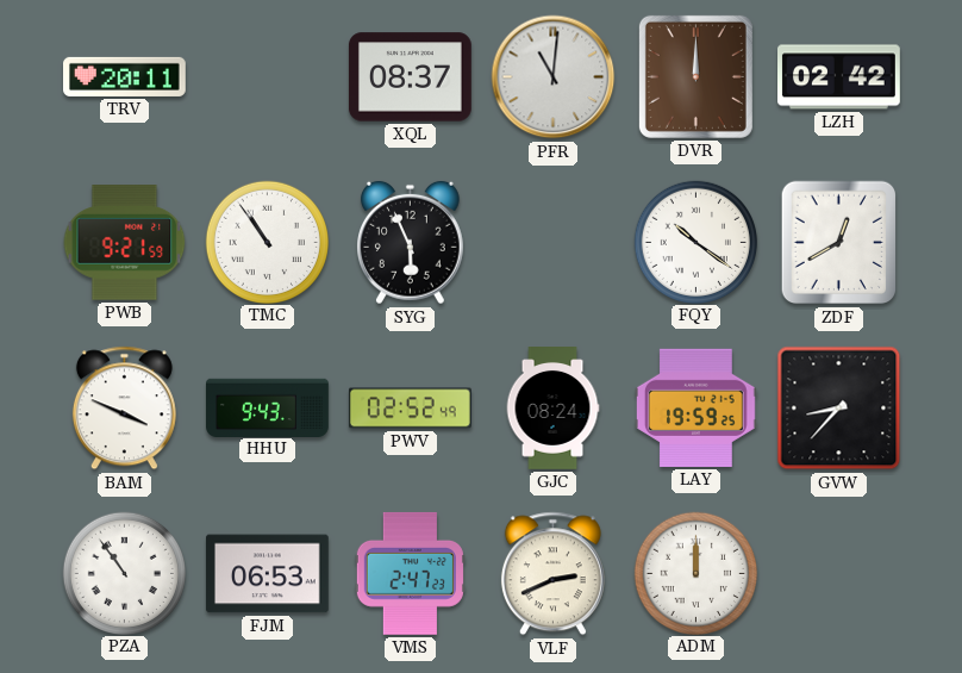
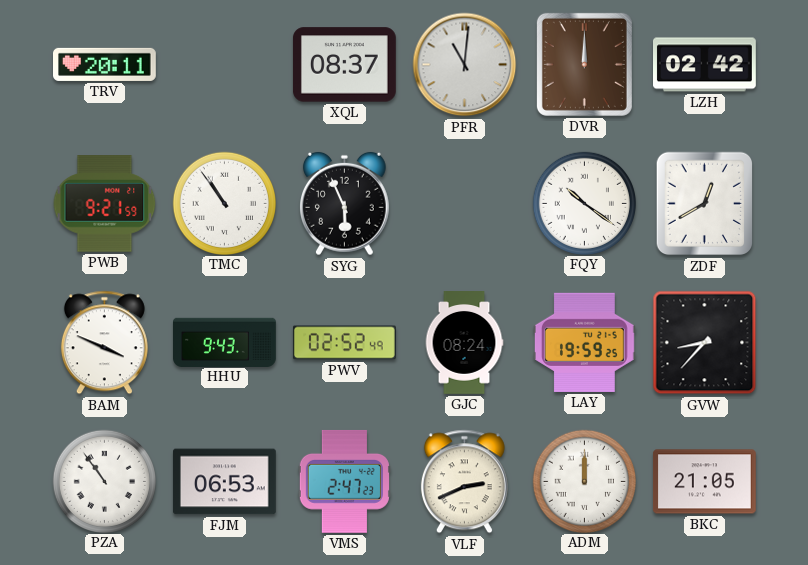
BKC: none -> 21:05 (704, 482)
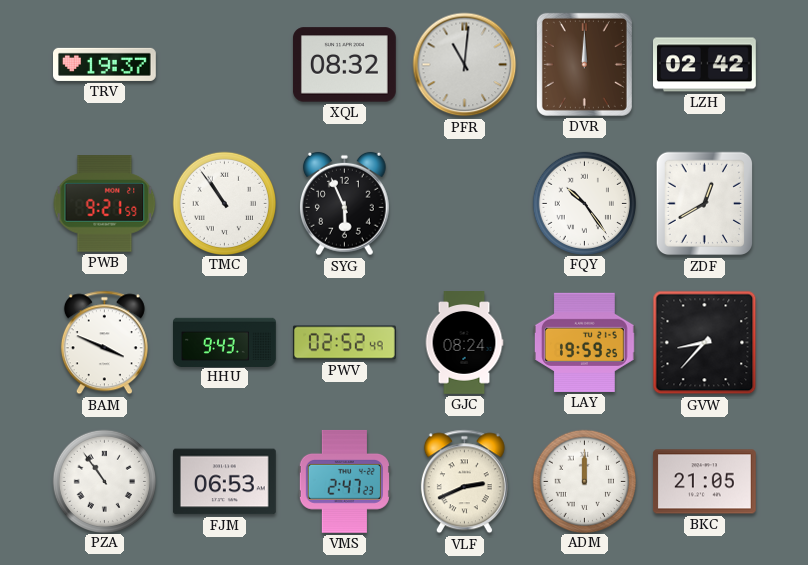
TRV: 20:11 -> 19:37 (105, 64)
XQL: 08:37 -> 08:32 (344, 65)
FQY: 10:21 -> 10:24 (584, 203)
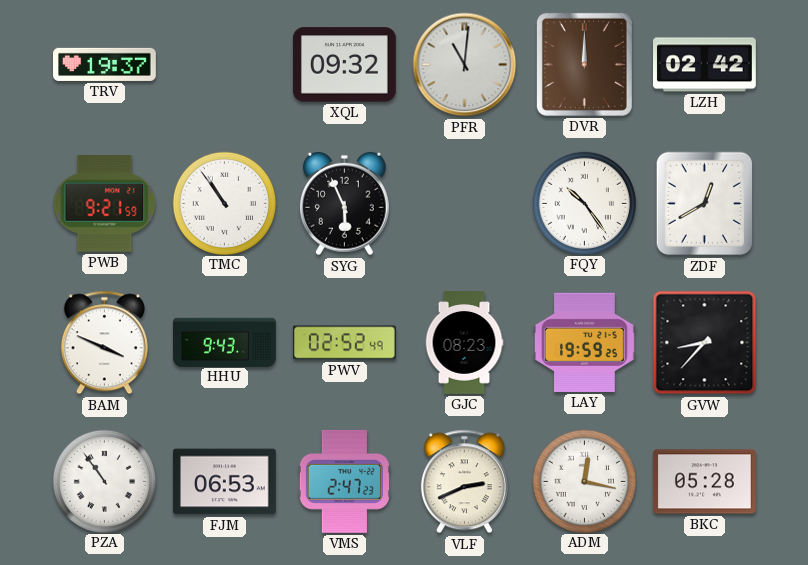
XQL: 08:32 -> 09:32 (344, 65)
GJC: 08:24 -> 08:23 (464, 343)
ADM: 12:00 -> 12:17 (584, 481)
BKC: 21:05 -> 05:28 (704, 482)
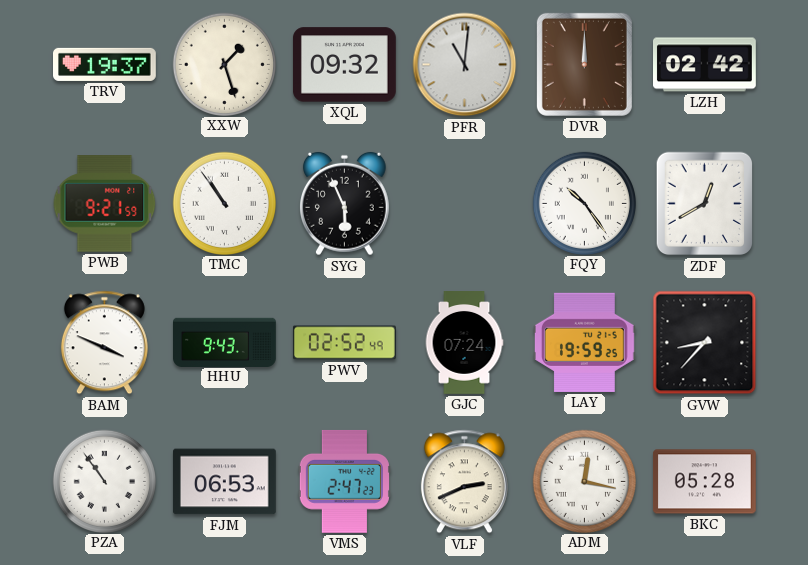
XXW: none -> 1:27 (224, 64)
GJC: 08:23 -> 07:24 (464, 343)
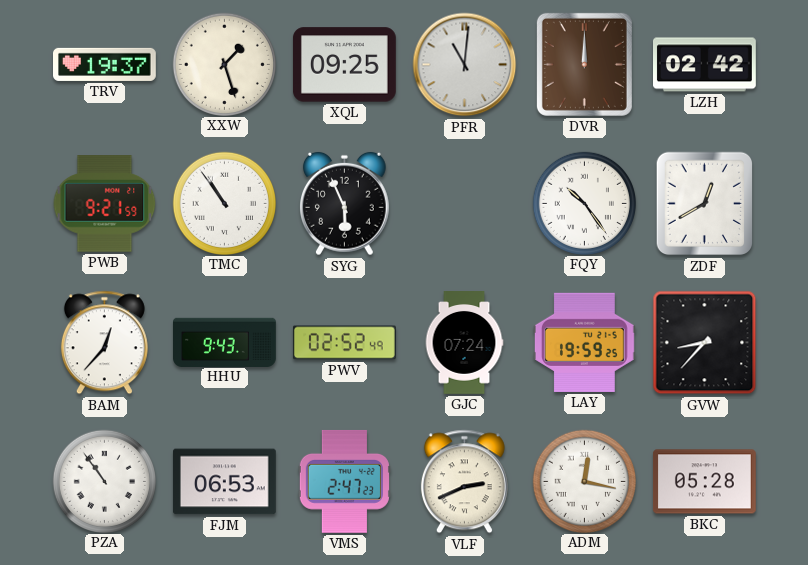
XQL: 09:32 -> 09:25 (344, 65)
BAM: 3:49 -> 12:37 (104, 343)
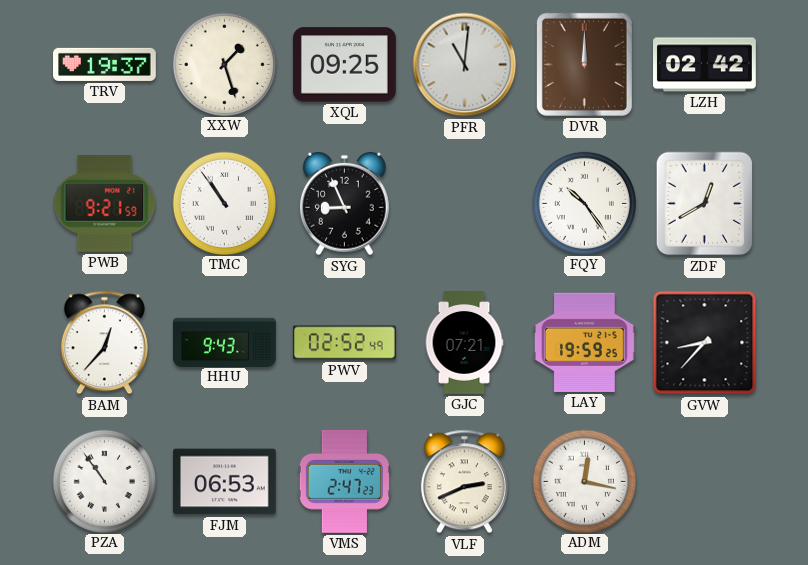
SYG: 5:56 -> 8:56 (345, 204)
GJC: 07:24 -> 07:21 (464, 343)
BKC: 05:28 -> none (704, 482)
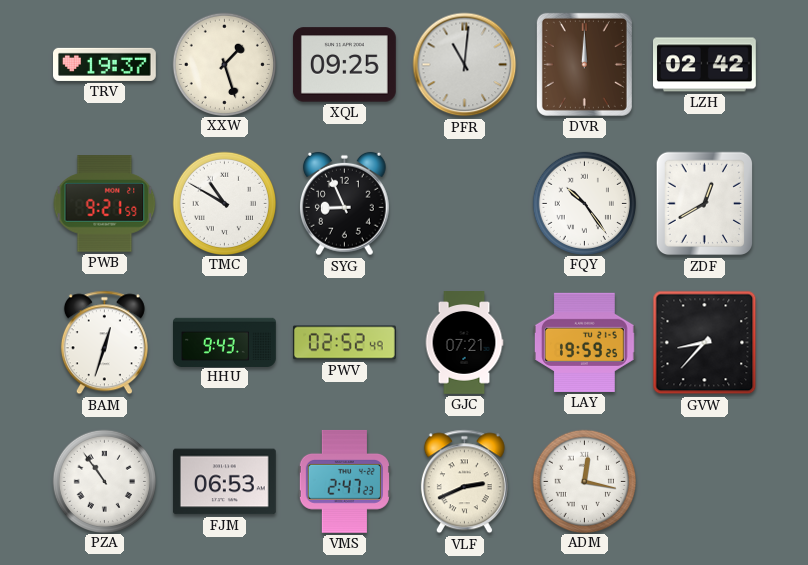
TMC: 10:54 -> 10:50 (224, 203)
BAM: 12:37 -> 12:33 (104, 343)
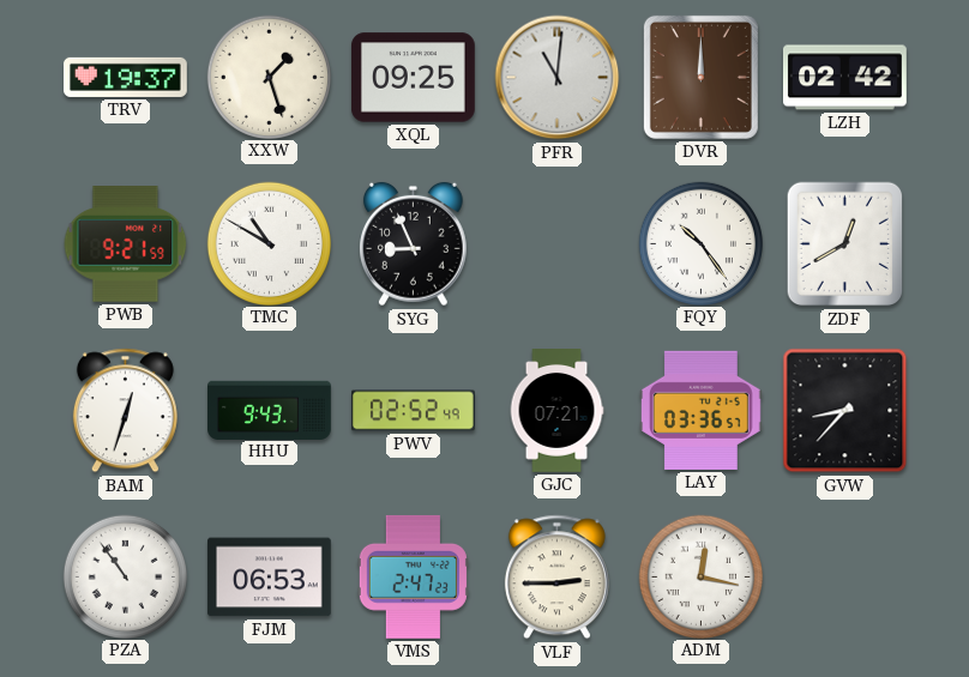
LAY: 19:59 -> 03:36 (700, 410)
VLF: 2:41 -> 2:45 (556, 578)
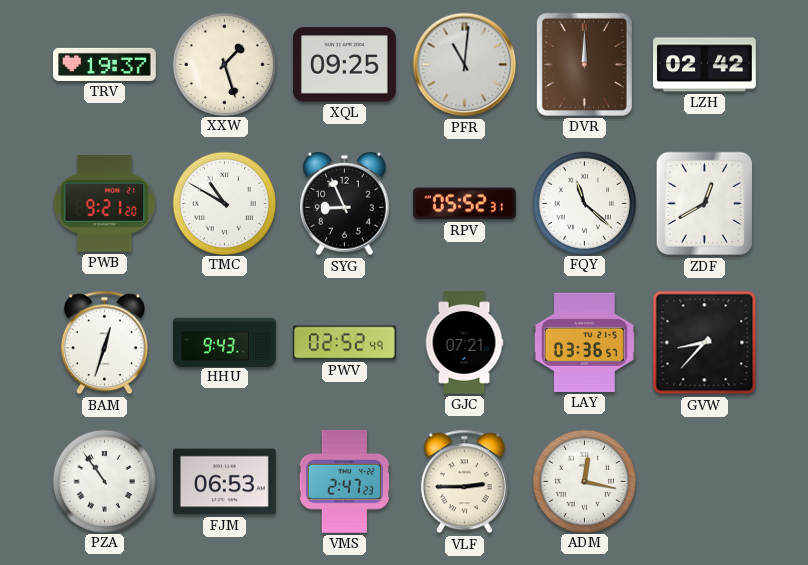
PWB: 9:21:59 -> 9:21:20 (105, 204)
RPV: none -> 05:52 (465, 204)
FQY: 10:24 -> 11:22 (584, 203)
